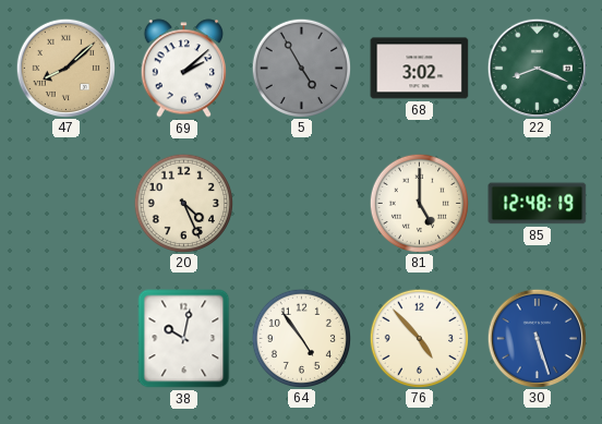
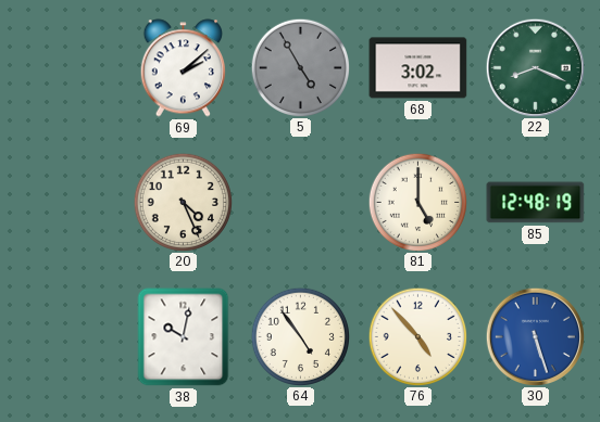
47: 8:08 -> none (65, 68)
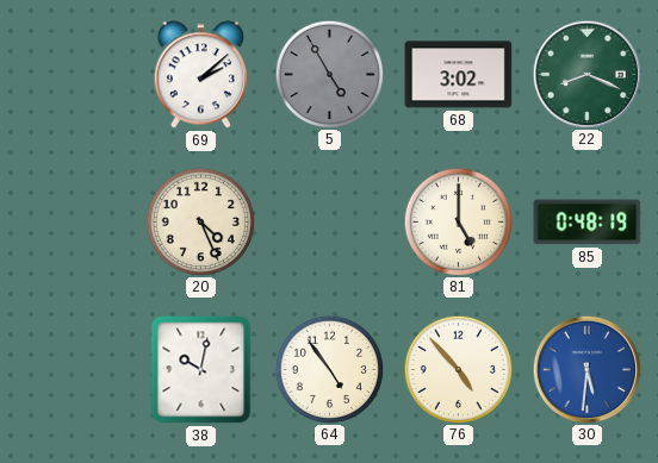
85: 12:48 -> 0:48 (588, 223)
30: 5:27 -> 5:31 (586, 369)
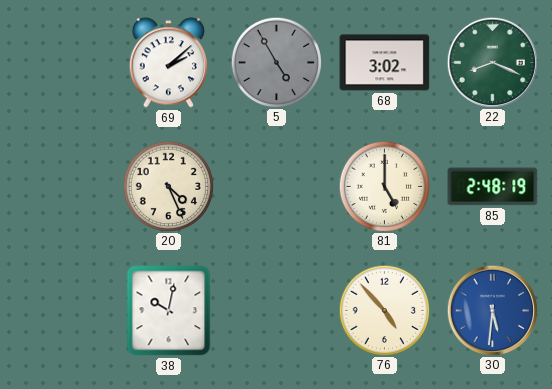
85: 0:48 -> 2:48 (493, 187)
64: 4:54 -> none (329, 369)
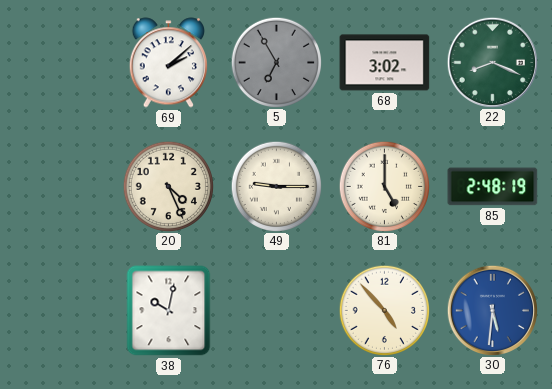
5: 4:55 -> 6:55 (276, 62)
49: none -> 9:15 (276, 186)
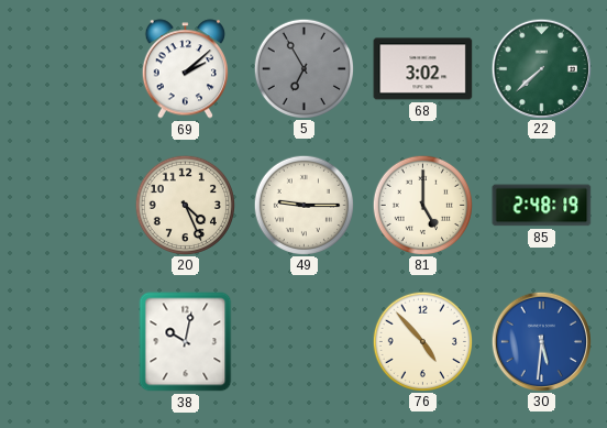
22: 8:19 -> 7:38 (541, 68)
